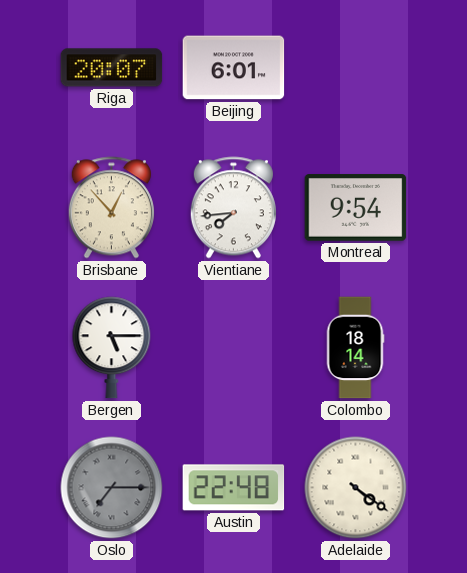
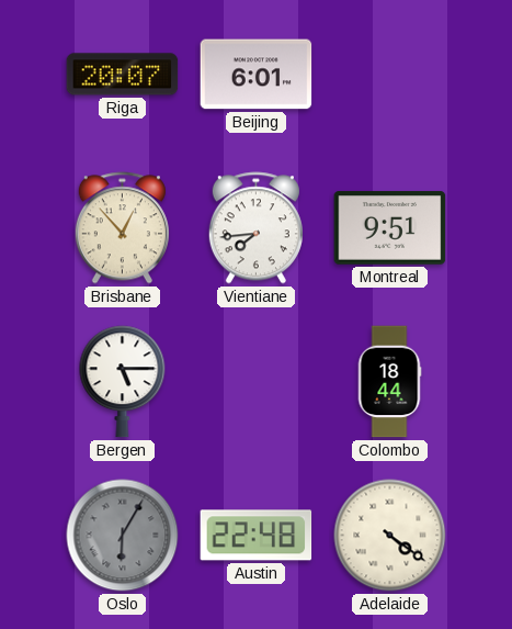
Montreal: 9:54 -> 9:51 (390, 228)
Colombo: 18:14 -> 18:44 (389, 382)
Oslo: 7:15 -> 6:05 (123, 536)
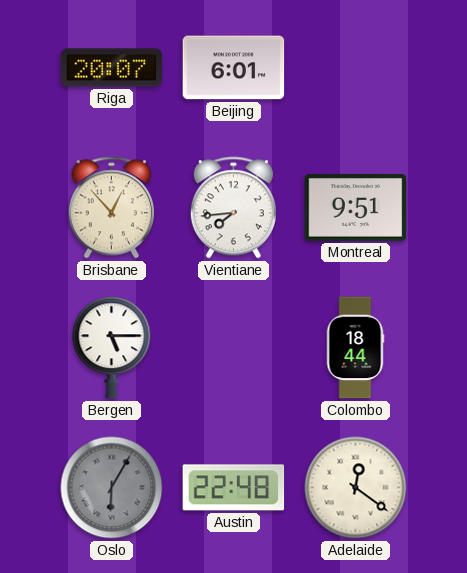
Adelaide: 4:21 -> 12:21 (356, 488)
